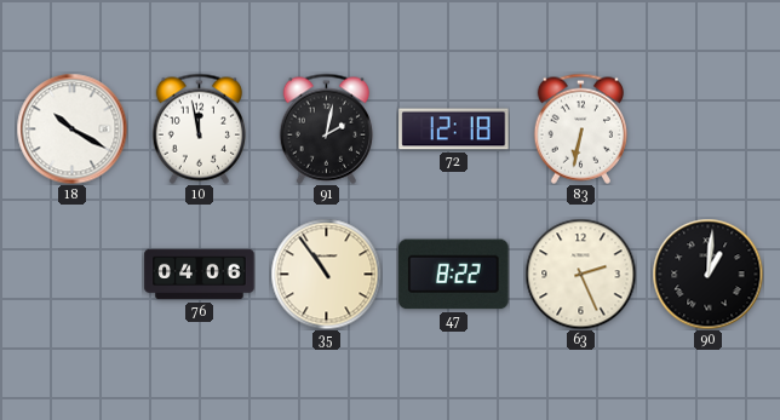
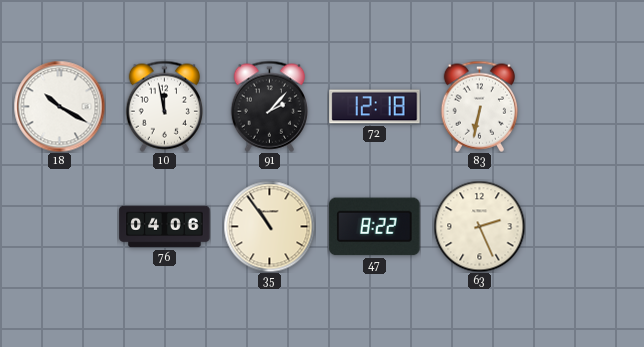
91: 2:02 -> 2:07 (269, 106)
90: 1:01 -> none (707, 274)
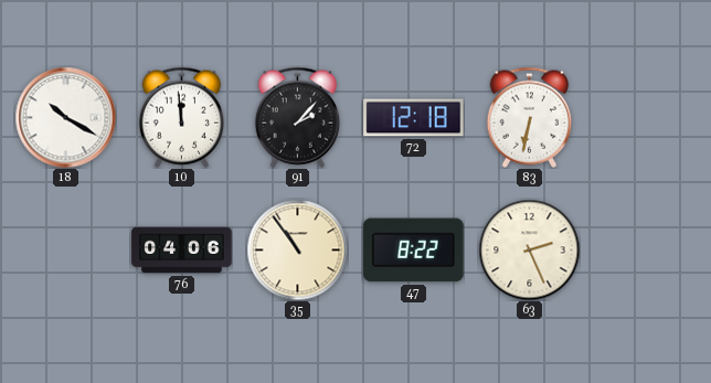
10: 11:58 -> 11:59 (181, 117)
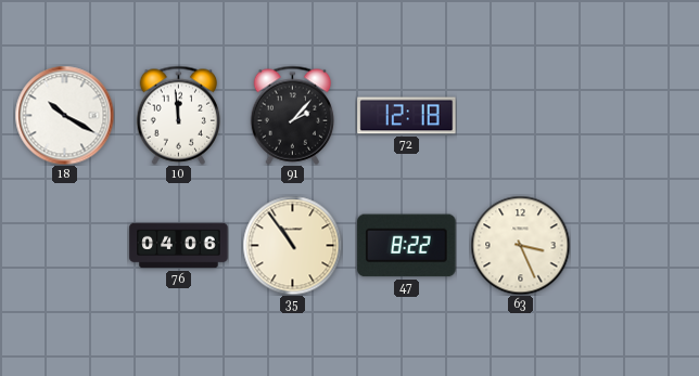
83: 6:32 -> none (529, 117)
63: 2:26 -> 3:26 (520, 245)
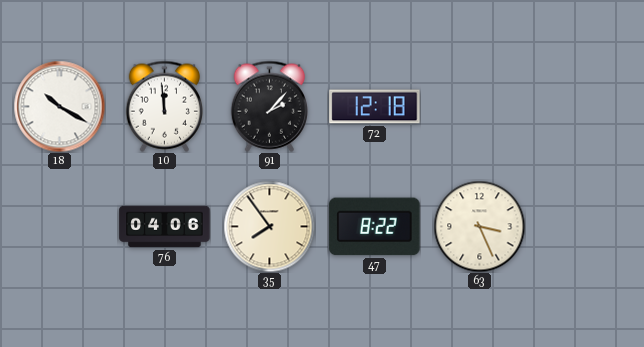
35: 10:54 -> 7:54 (269, 226)
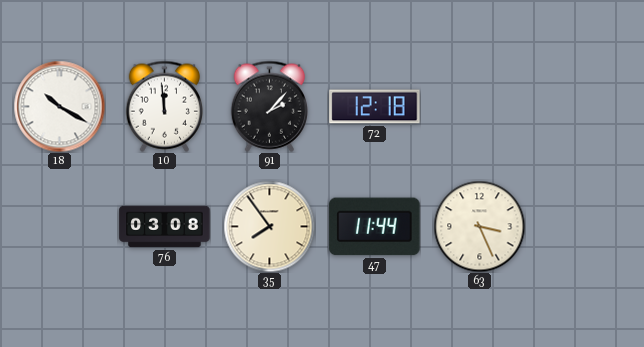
76: 04:06 -> 03:08 (165, 227)
47: 8:22 -> 11:44 (375, 227)
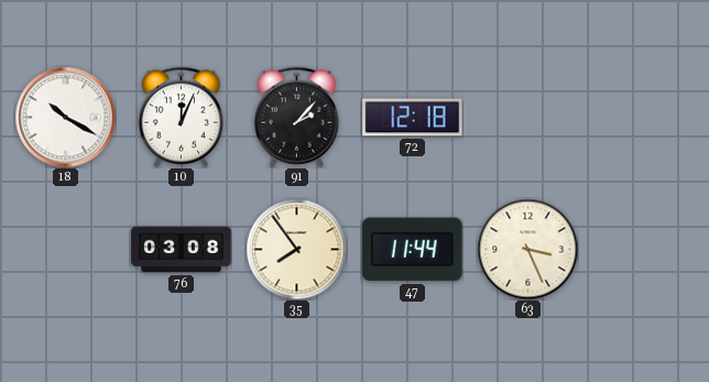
10: 11:59 -> 12:04 (181, 117)
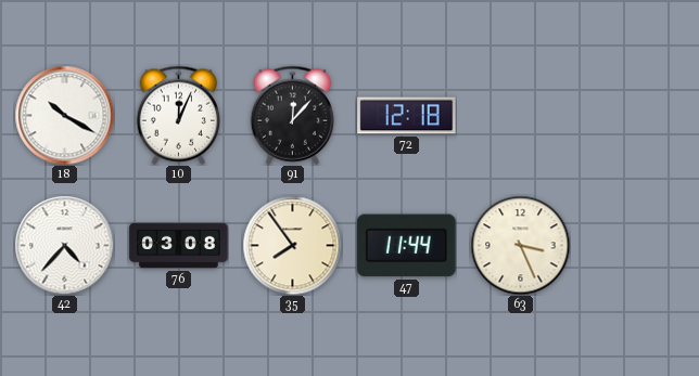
91: 2:07 -> 12:07 (292, 115)
42: none -> 4:37 (64, 245)
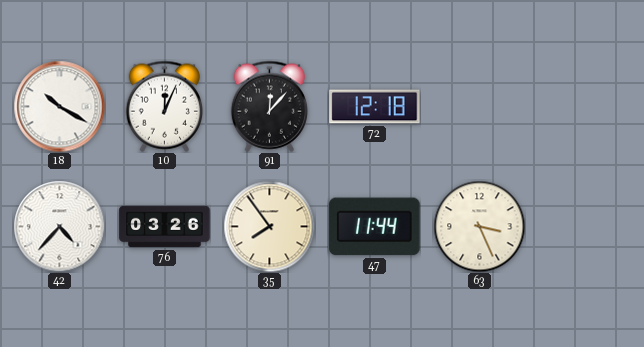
76: 03:08 -> 03:26 (165, 227)
